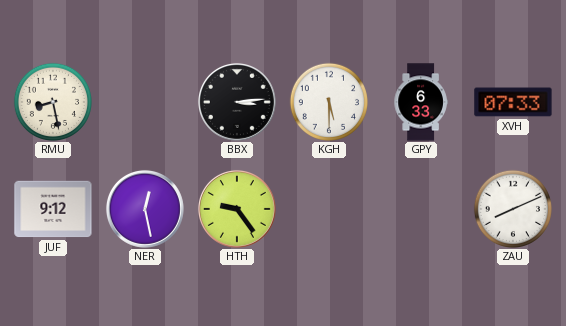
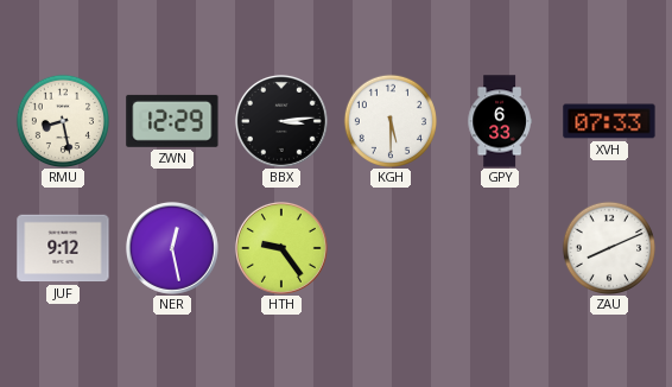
ZWN: none -> 12:29 (172, 121)
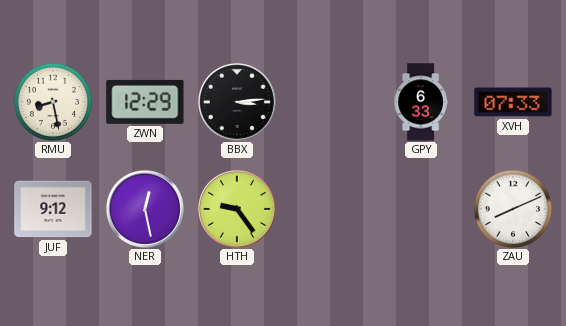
KGH: 5:30 -> none (389, 120)
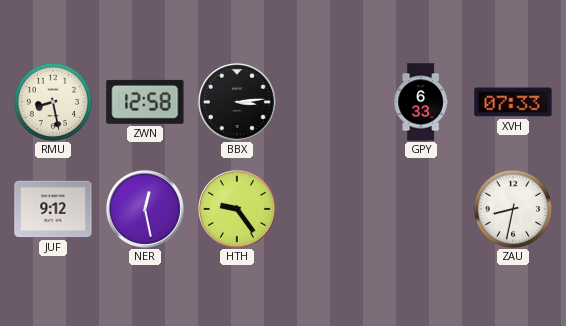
ZWN: 12:29 -> 12:58 (145, 102)
ZAU: 8:11 -> 8:32 (512, 208)
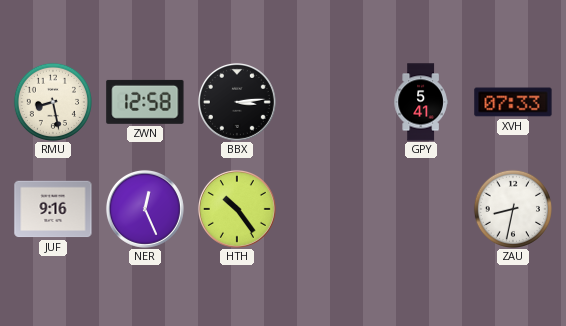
GPY: 6:33 -> 5:41 (421, 102)
JUF: 9:12 -> 9:16 (53, 209)
NER: 12:28 -> 12:26 (145, 209)
HTH: 9:24 -> 10:24 (237, 209)
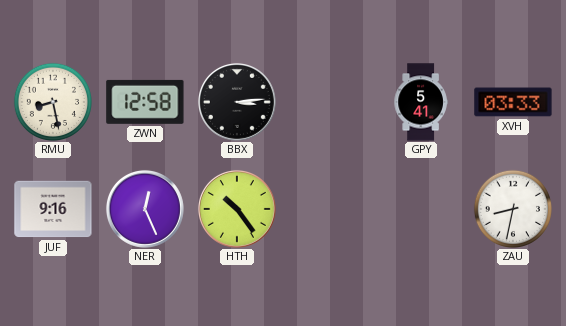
XVH: 07:33 -> 03:33 (513, 102)
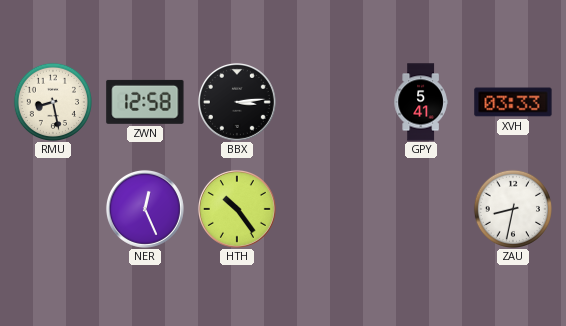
JUF: 9:16 -> none (53, 209)
